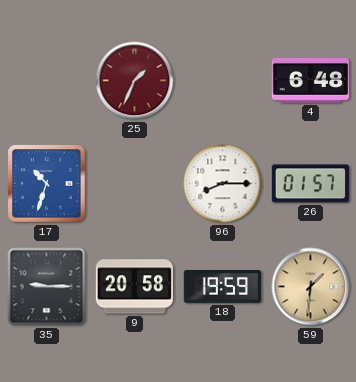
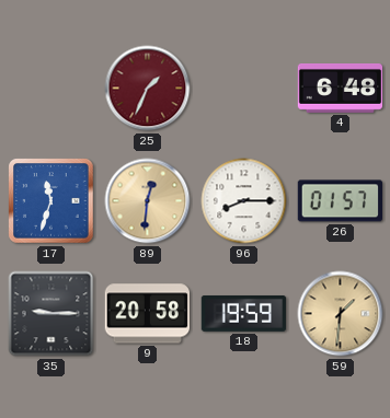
17: 10:33 -> 11:33 (51, 201)
89: none -> 12:31 (148, 201)
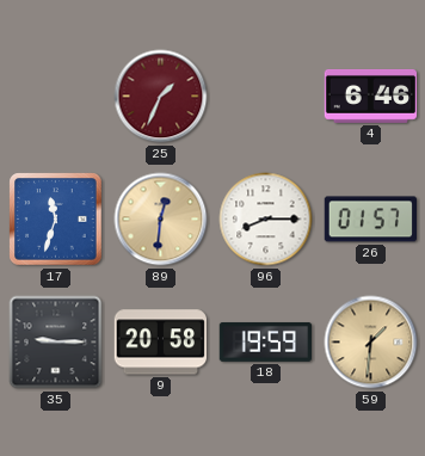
4: 6:48 -> 6:46 (371, 95)
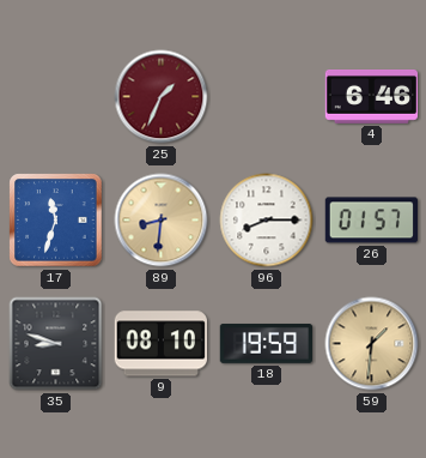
89: 12:31 -> 8:31 (162, 221)
35: 9:15 -> 8:48 (56, 344)
9: 20:58 -> 08:10 (160, 344)
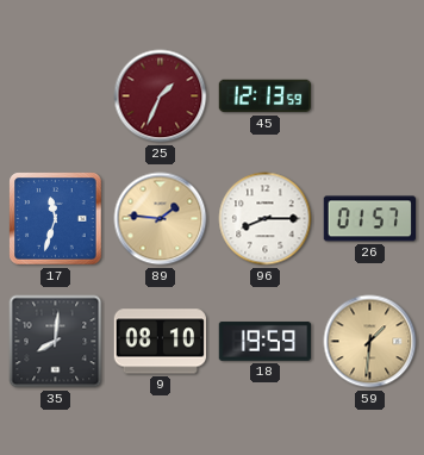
45: none -> 12:13 (264, 96)
4: 6:46 -> none (372, 96)
89: 8:31 -> 1:46 (161, 219)
35: 8:48 -> 8:01 (56, 342)
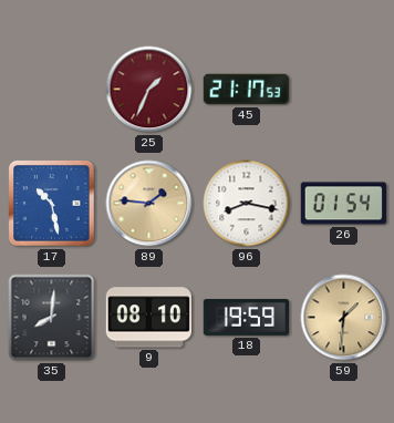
45: 12:13 -> 21:17 (246, 90)
17: 11:33 -> 10:28 (52, 204)
96: 8:15 -> 8:17 (247, 204)
26: 01:57 -> 01:54 (343, 204)
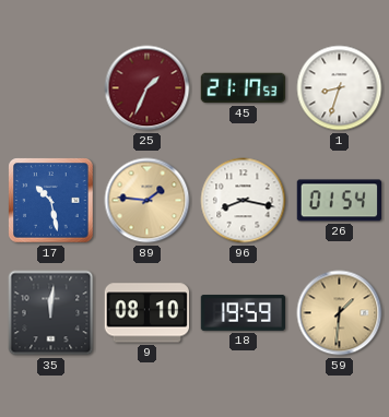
1: none -> 8:33 (340, 88)
35: 8:01 -> 12:01 (51, 313)
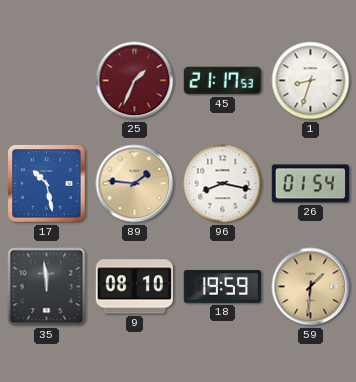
35: 12:01 -> 11:59 (47, 287)
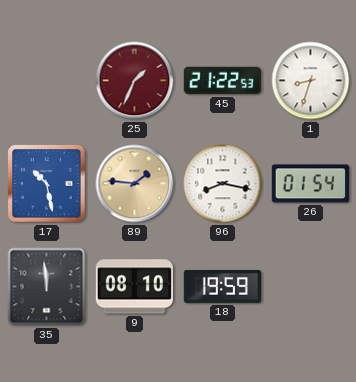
45: 21:17 -> 21:22 (222, 81)
59: 1:31 -> none (311, 287)
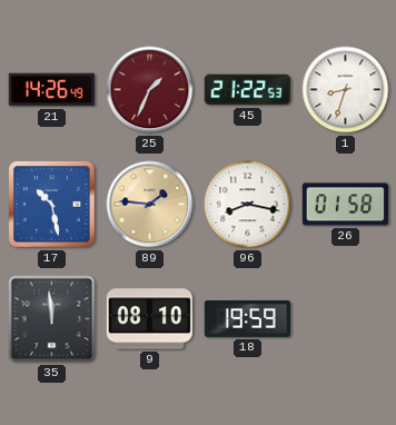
21: none -> 14:26 (51, 90)
26: 01:54 -> 01:58 (345, 205)
